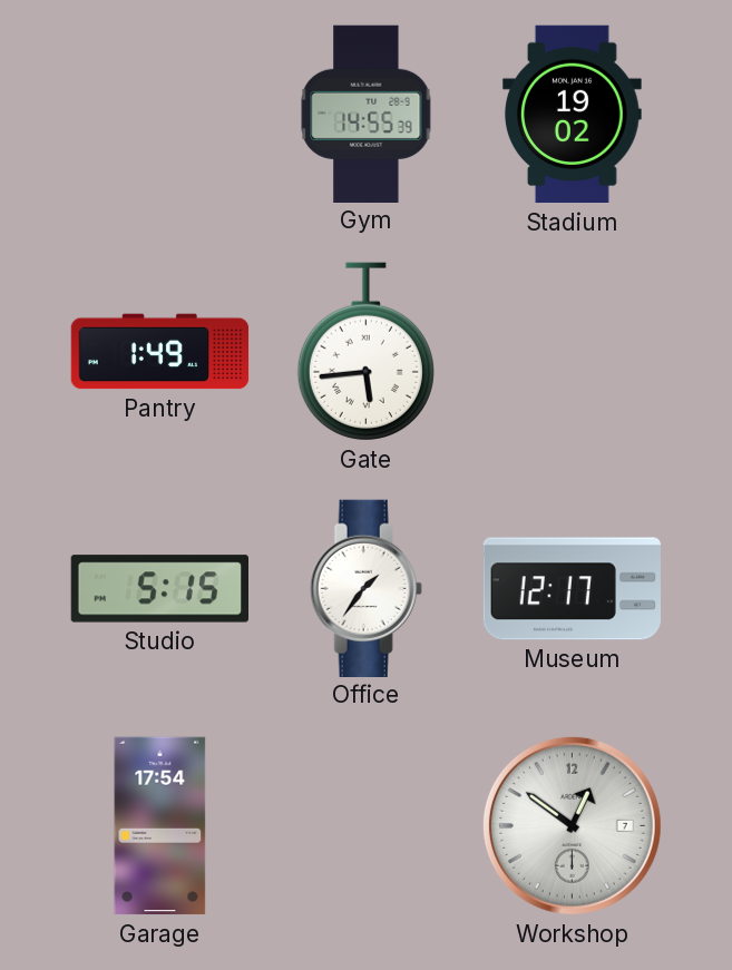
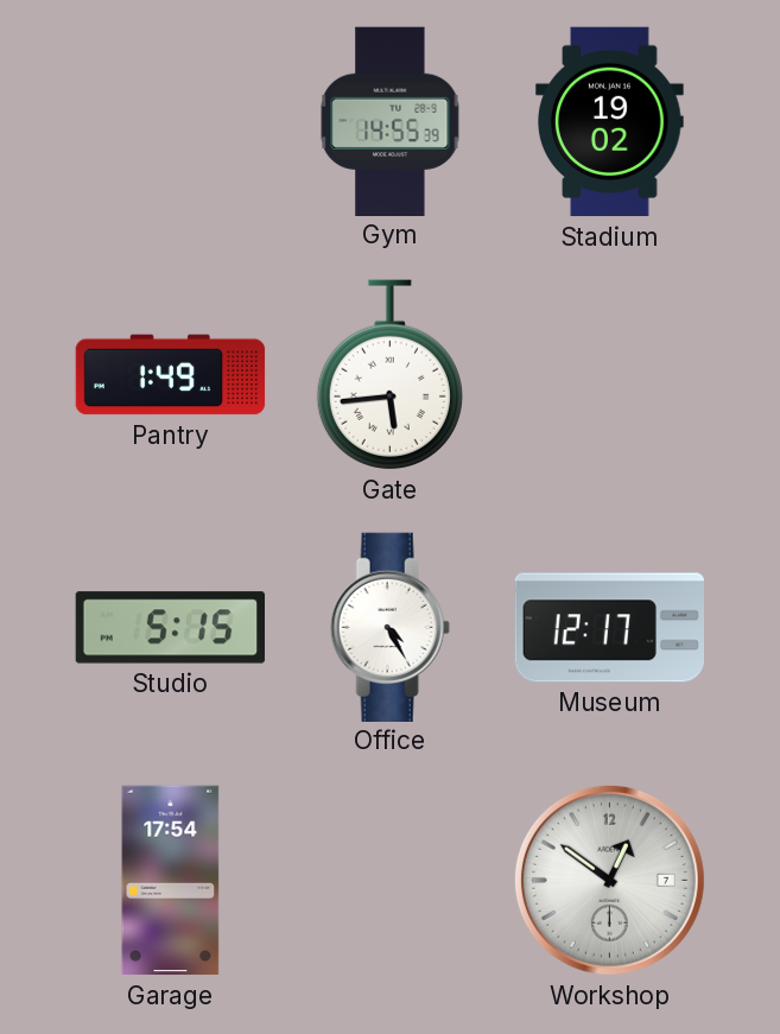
Office: 1:36 -> 4:25 (389, 627)
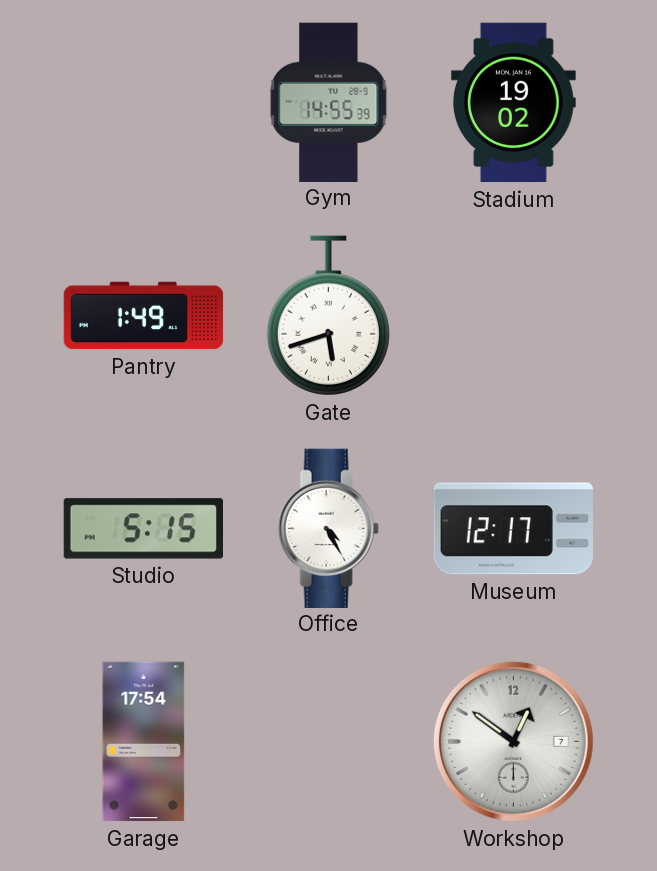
Gate: 5:44 -> 5:42 (328, 316)
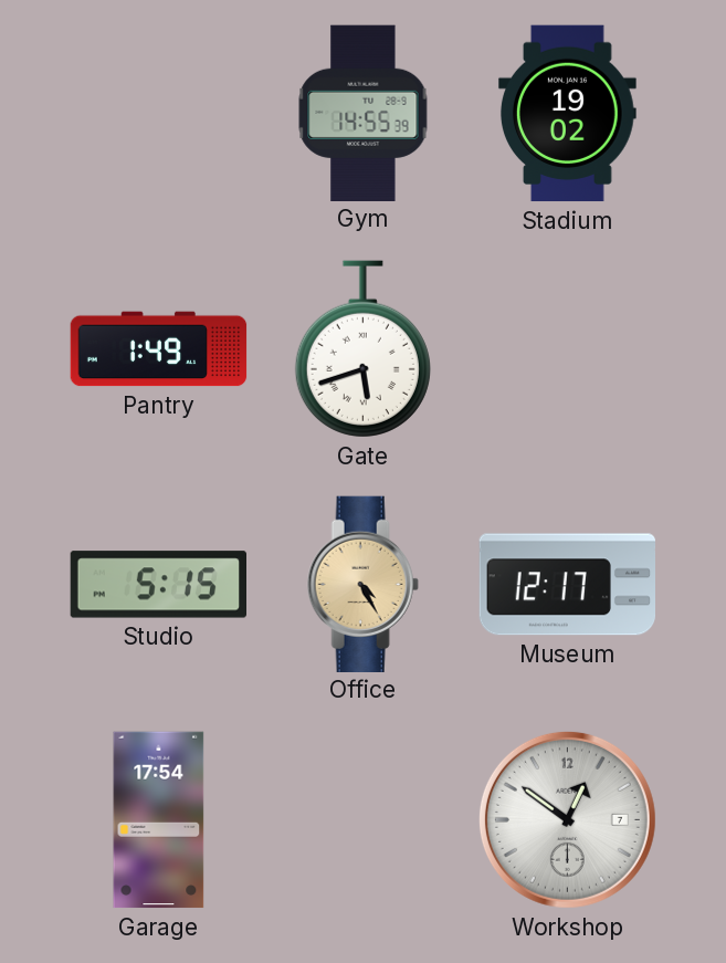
Office dial: white -> champagne (362, 584)
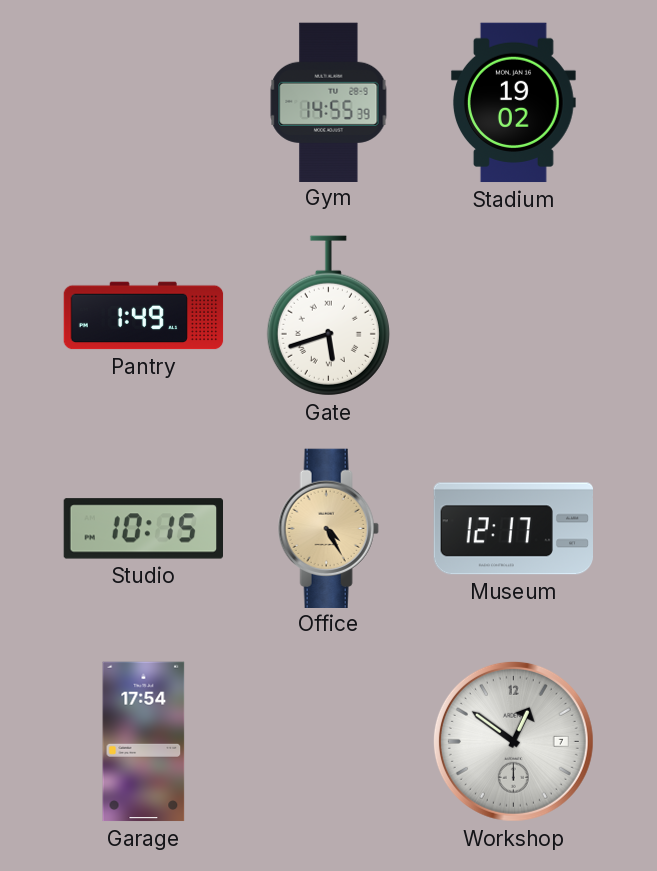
Studio: 5:15 -> 10:15 (144, 529)
